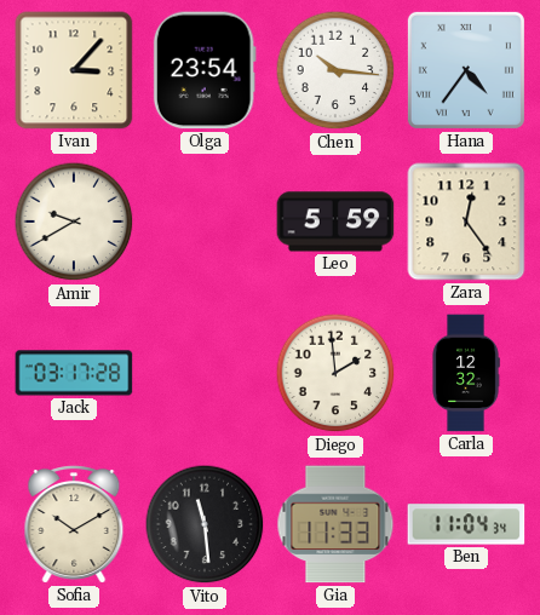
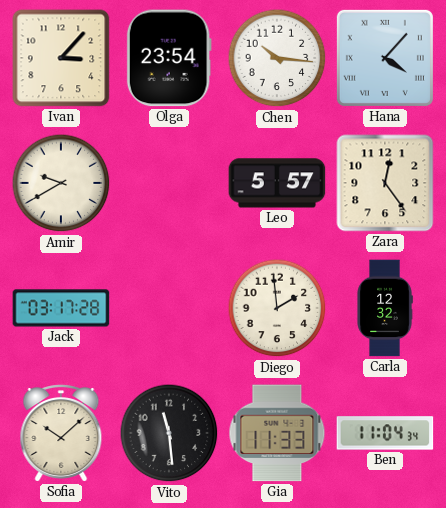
Hana: 4:36 -> 4:07 (385, 58)
Leo: 5:59 -> 5:57 (277, 183)
Sofia: 10:10 -> 10:08 (61, 433)
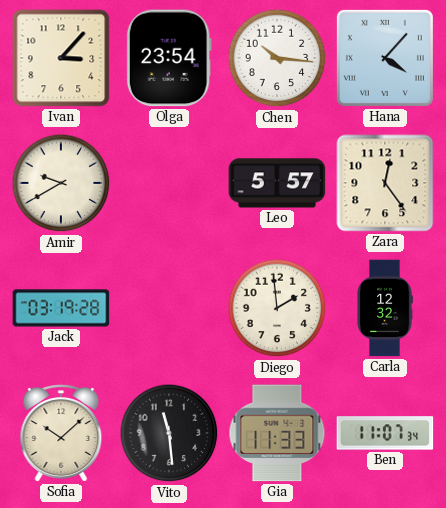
Jack: 03:17 -> 03:19 (61, 308)
Ben: 11:04 -> 11:07 (385, 433)
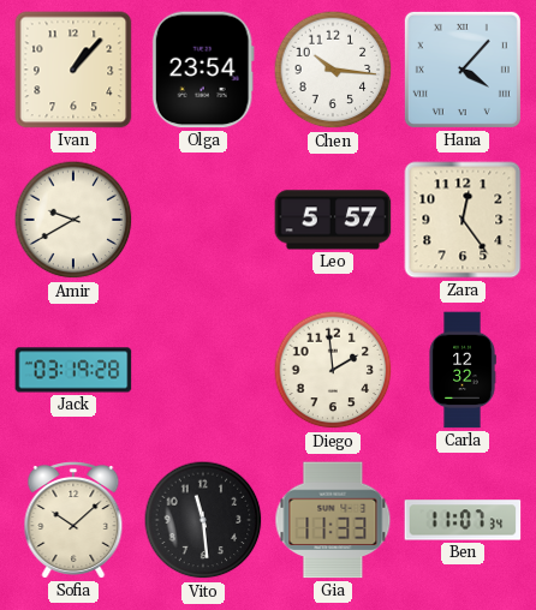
Ivan: 3:07 -> 1:07 (73, 70)
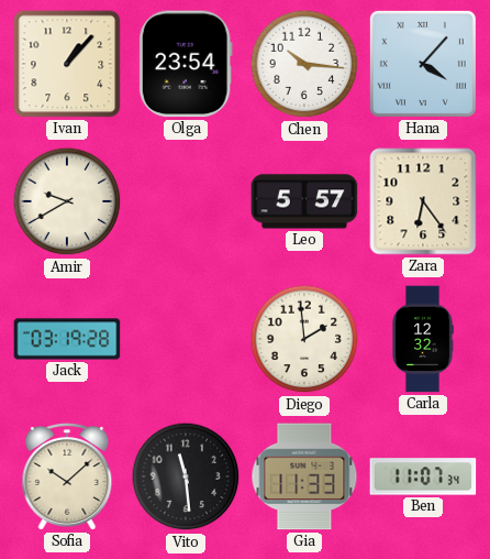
Zara: 12:24 -> 6:24 (423, 201)
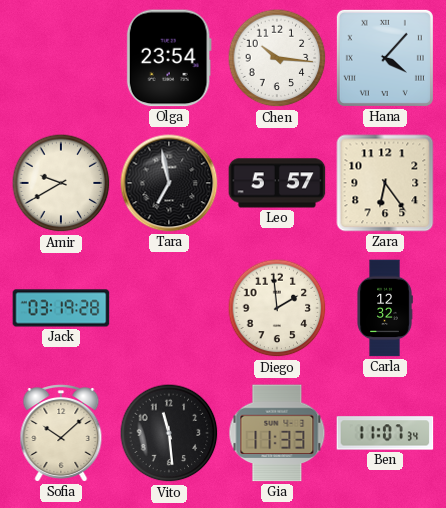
Ivan: 1:07 -> none (67, 64)
Tara: none -> 6:58 (169, 183)
